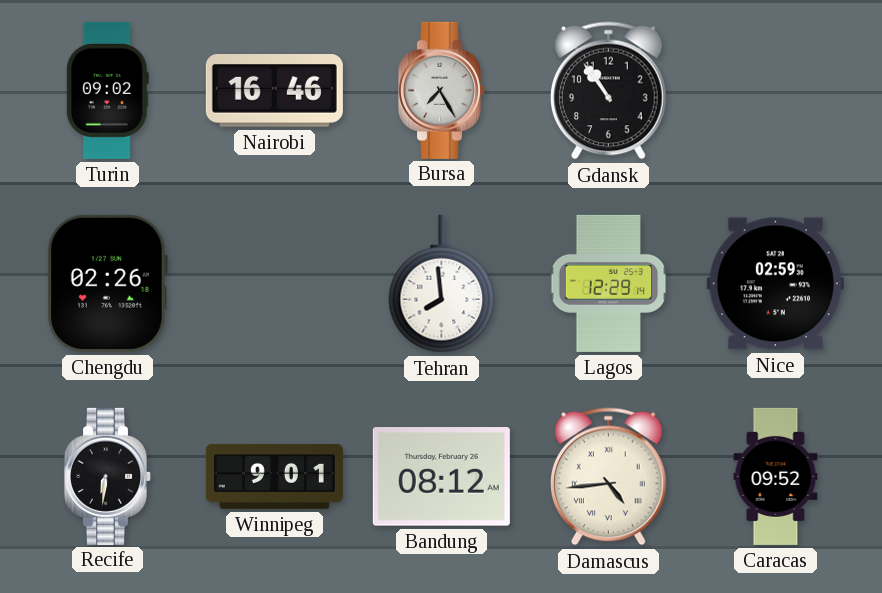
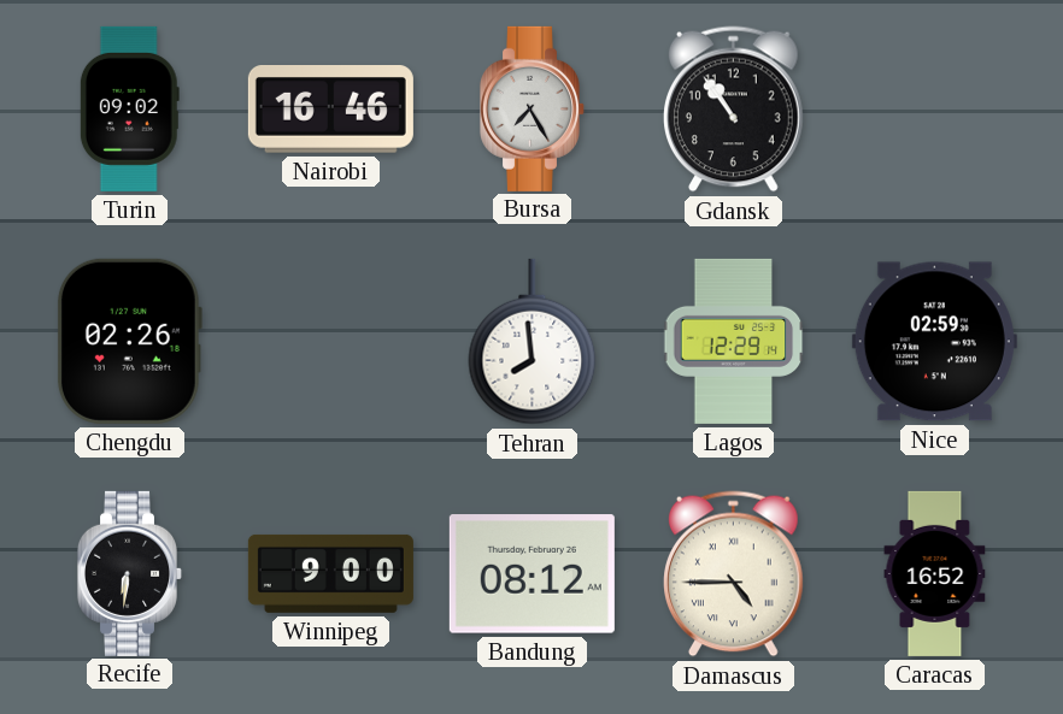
Winnipeg: 9:01 -> 9:00 (330, 573)
Damascus: 4:44 -> 4:45 (734, 574)
Caracas: 09:52 -> 16:52 (935, 573)
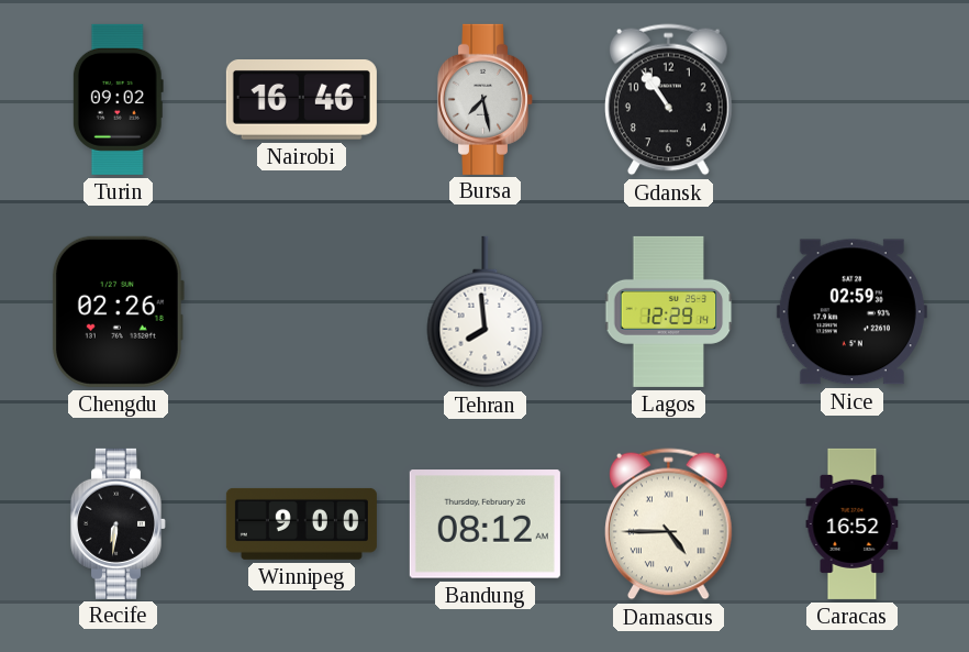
Bursa: 7:25 -> 7:28 (484, 99)
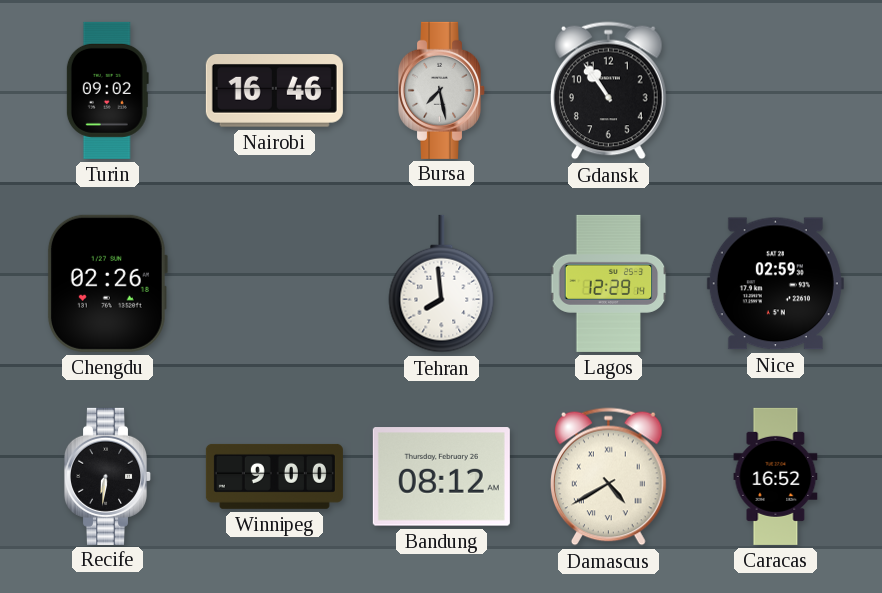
Damascus: 4:45 -> 4:40 (609, 477)
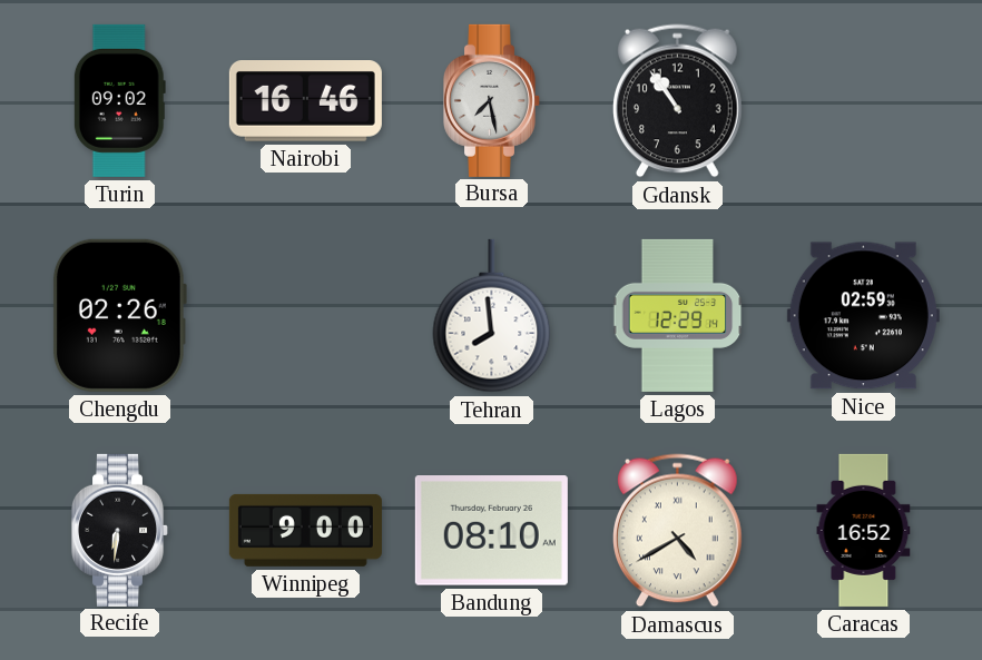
Bandung: 08:12 -> 08:10 (491, 531)
